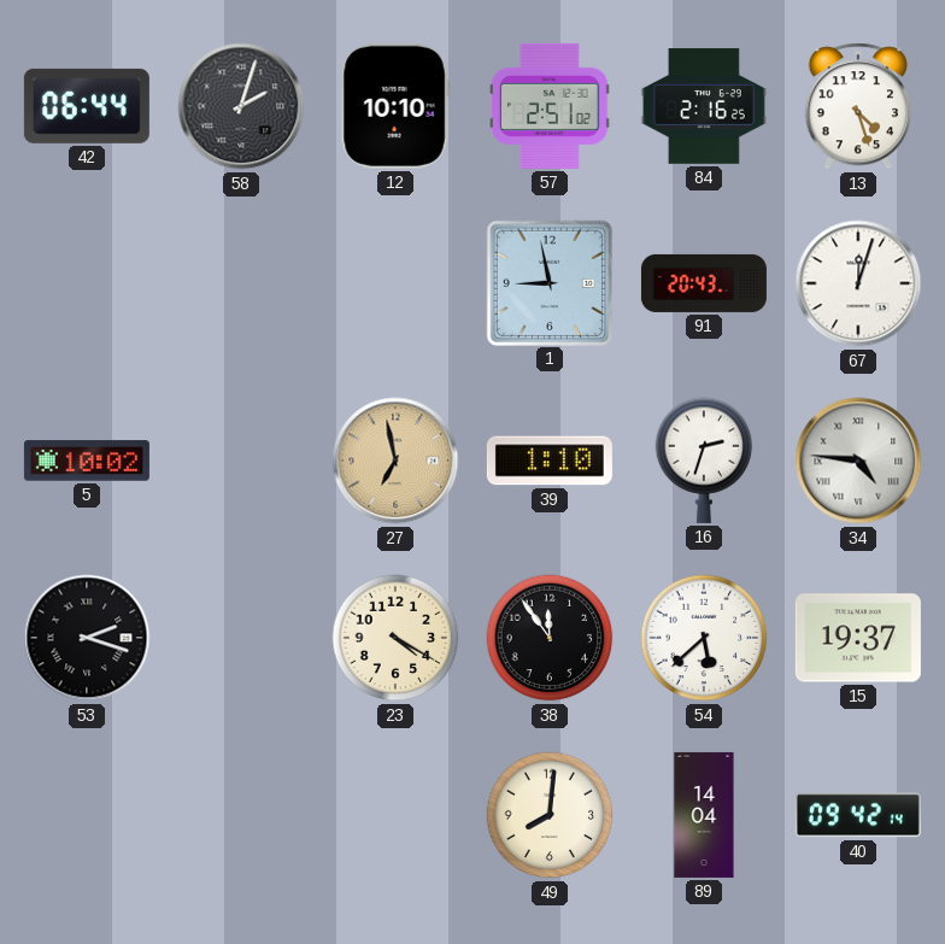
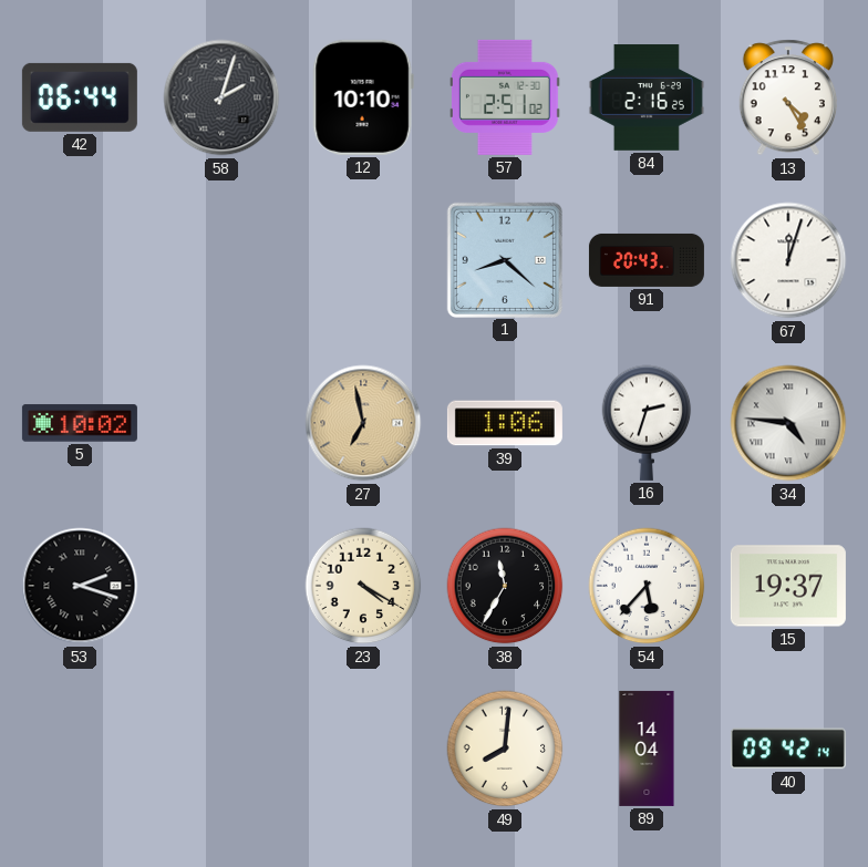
13: 4:27 -> 4:25 (788, 97)
1: 8:58 -> 8:22 (504, 259)
39: 1:10 -> 1:06 (505, 423)
38: 11:54 -> 11:35 (505, 586)
54: 5:38 -> 5:37 (647, 586)
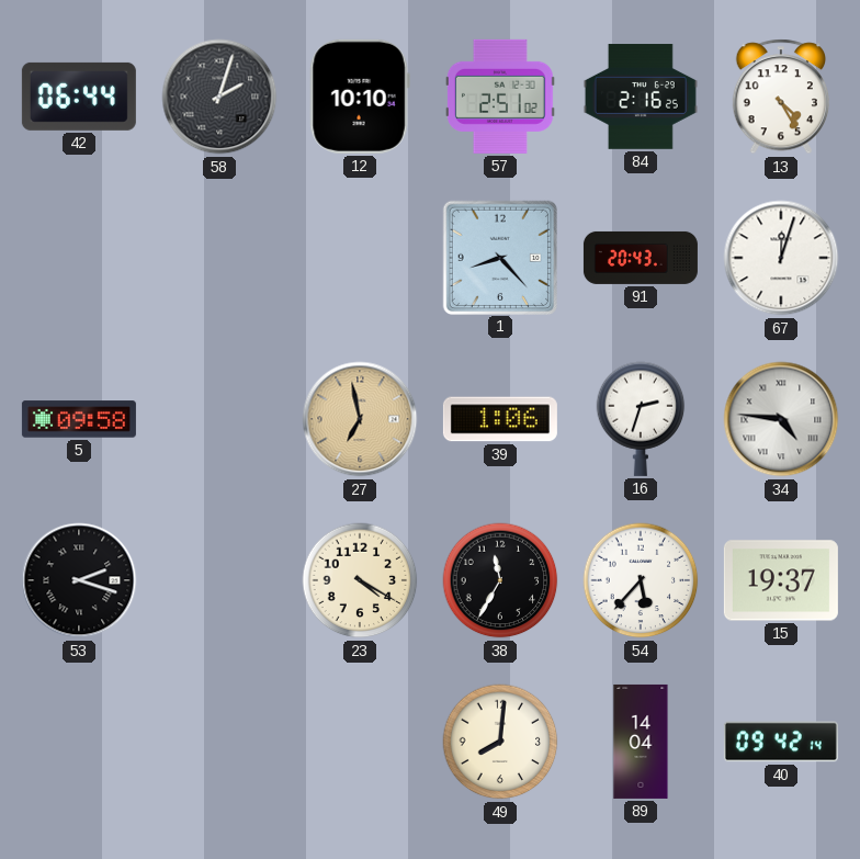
1: 8:22 -> 8:23 (499, 257)
5: 10:02 -> 09:58 (79, 419)
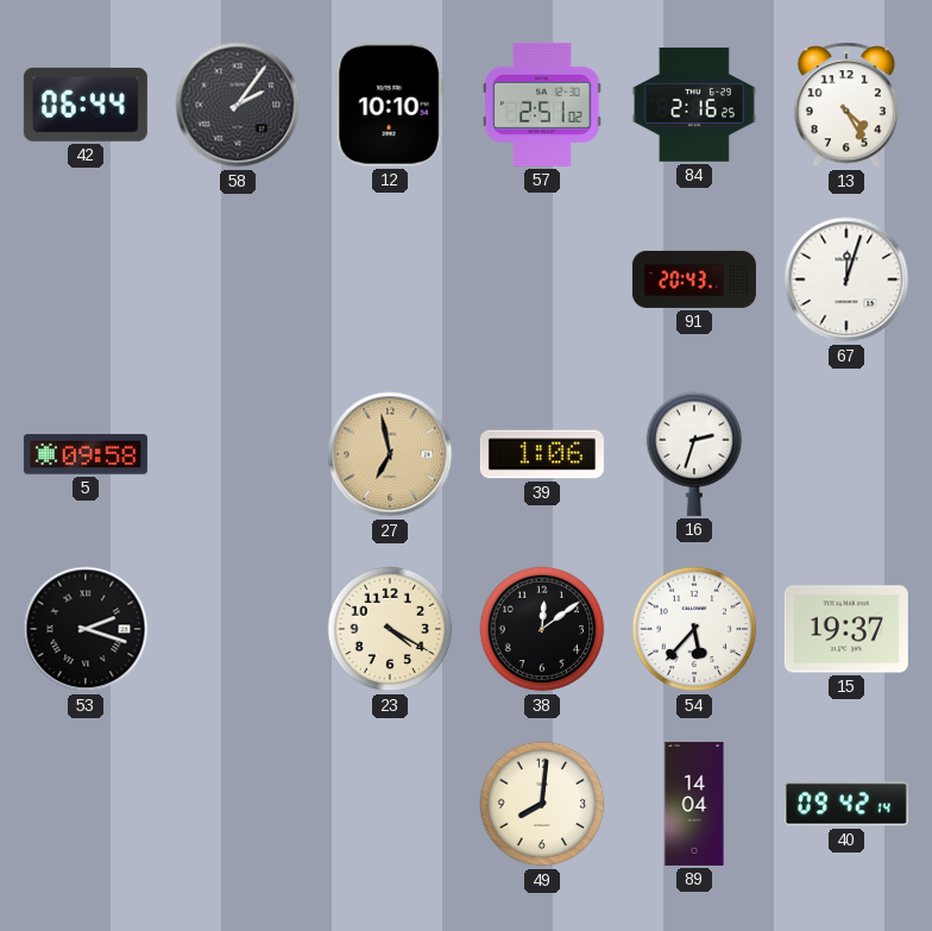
58: 2:03 -> 2:06 (238, 105)
1: 8:23 -> none (499, 257)
34: 4:46 -> none (781, 419)
38: 11:35 -> 12:09 (542, 629)
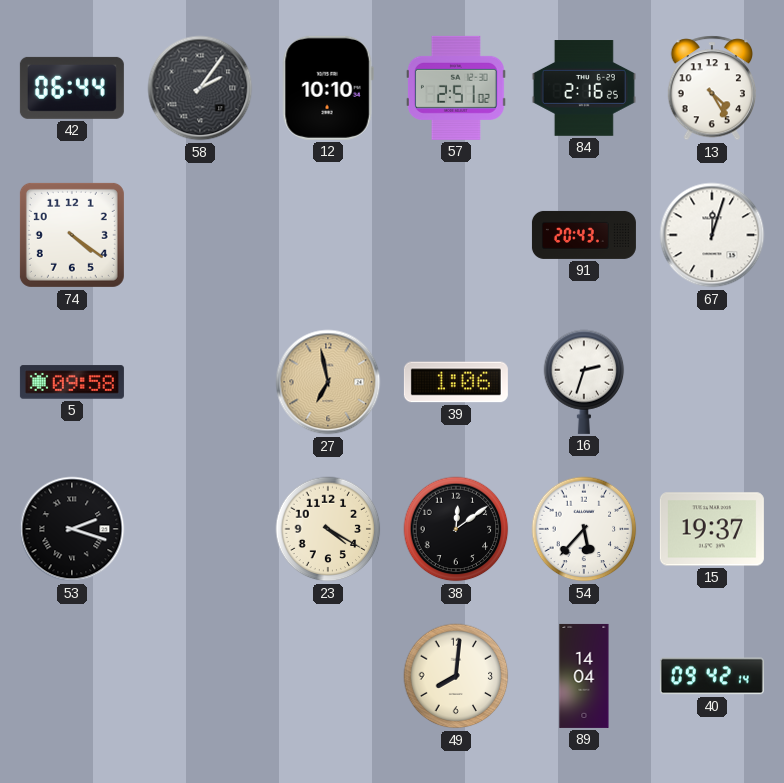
74: none -> 4:21 (72, 235)
